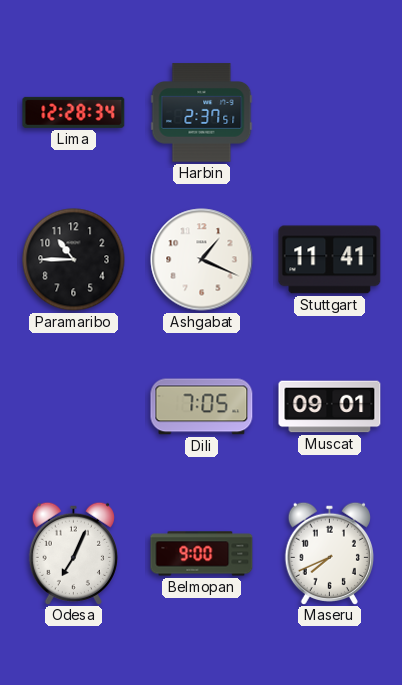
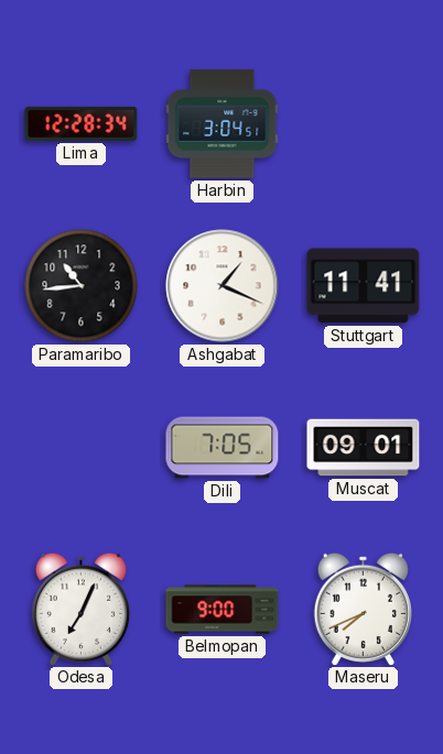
Harbin: 2:37 -> 3:04 (223, 124)
Paramaribo: 10:45 -> 10:44 (82, 286)
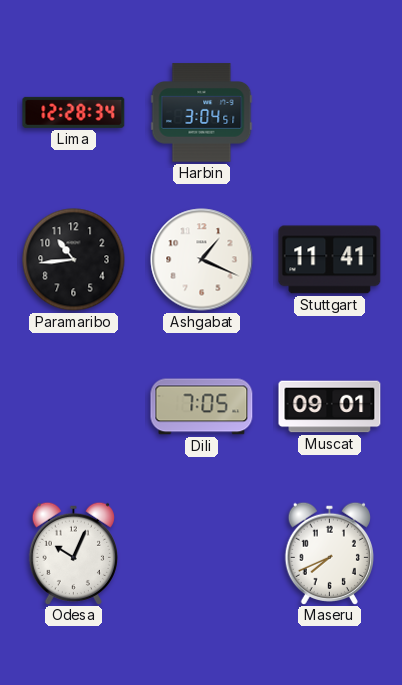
Odesa: 7:04 -> 10:04 (73, 553)
Belmopan: 9:00 -> none (223, 610)
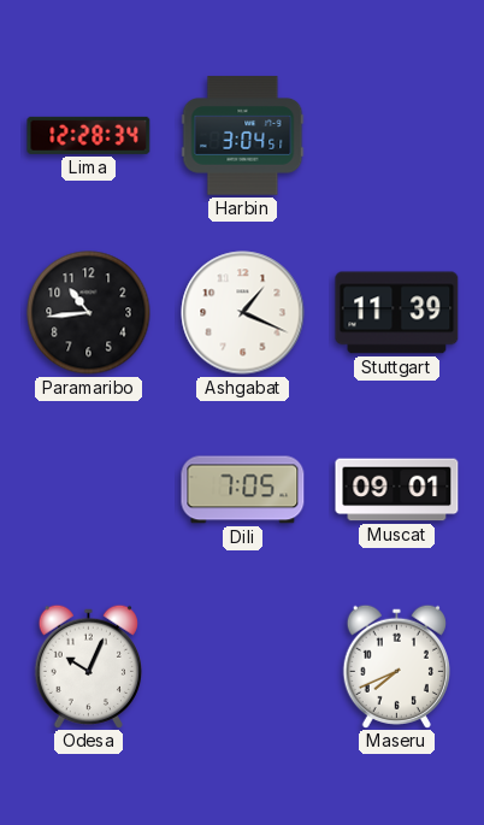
Stuttgart: 11:41 -> 11:39 (397, 313)
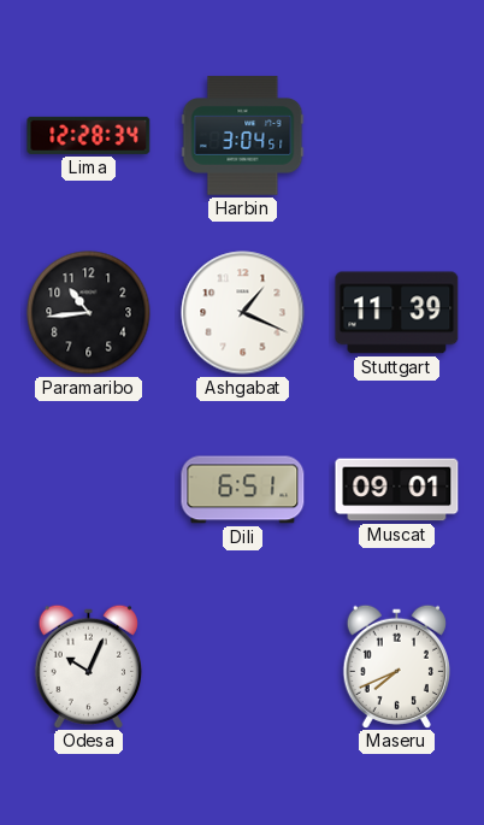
Dili: 7:05 -> 6:51 (243, 490)
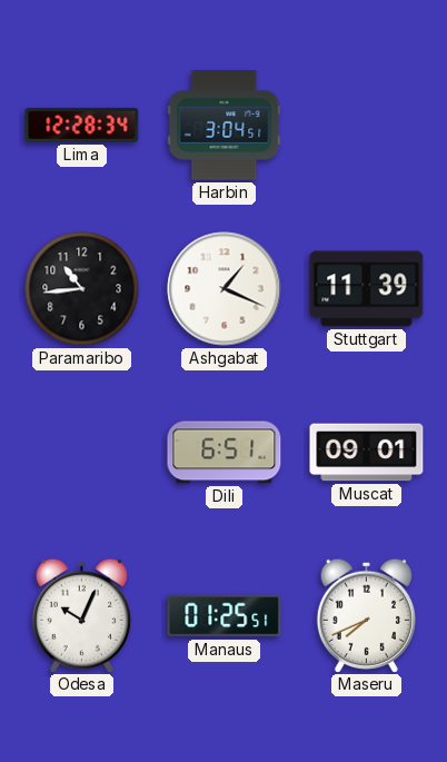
Manaus: none -> 01:25 (225, 616)
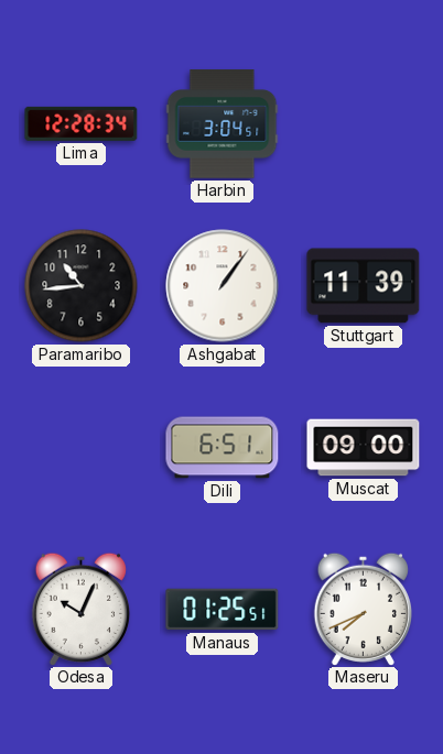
Ashgabat: 1:19 -> 1:06 (223, 286)
Muscat: 09:01 -> 09:00 (364, 448)
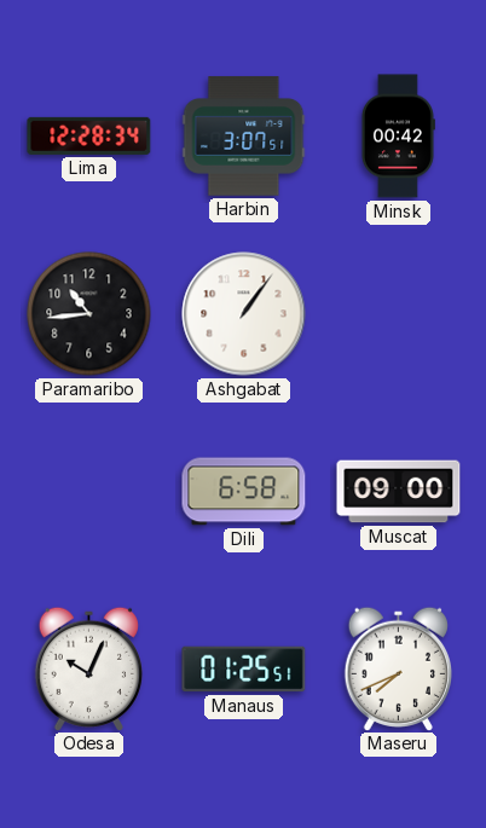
Harbin: 3:04 -> 3:07 (244, 137)
Minsk: none -> 00:42 (398, 137)
Stuttgart: 11:39 -> none (364, 286)
Dili: 6:51 -> 6:58 (244, 492)
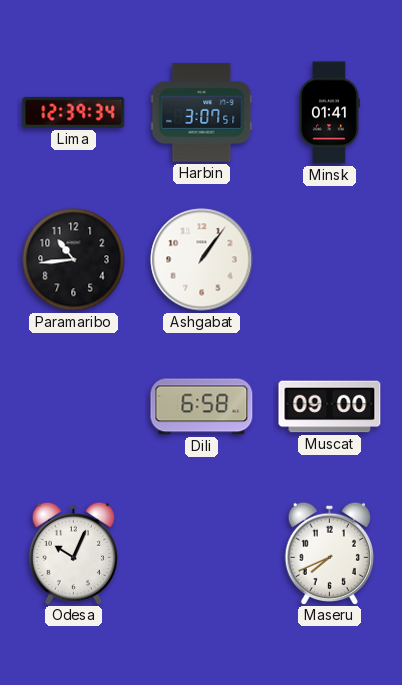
Lima: 12:28 -> 12:39 (74, 112)
Minsk: 00:42 -> 01:41 (329, 113)
Manaus: 01:25 -> none (244, 670)
